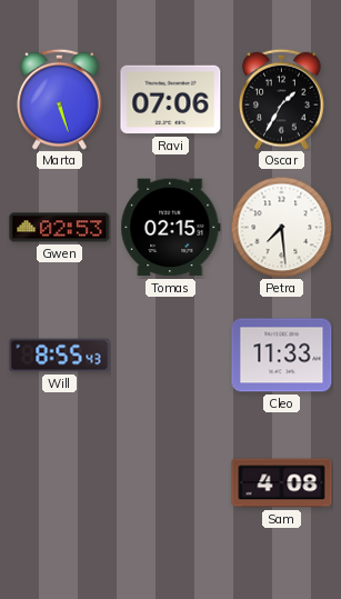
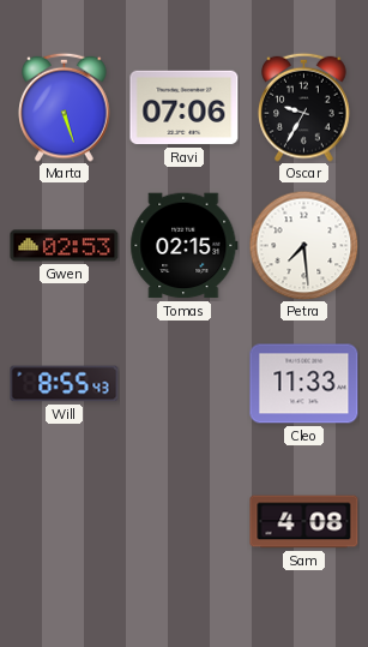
Oscar: 1:35 -> 9:35 (304, 107)
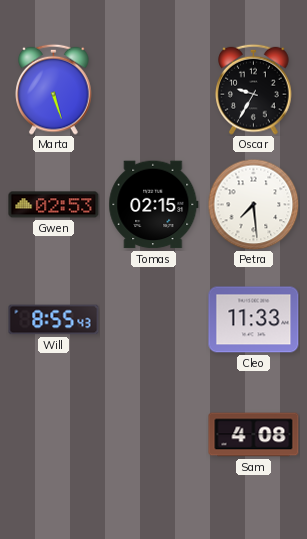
Ravi: 07:06 -> none (185, 108)
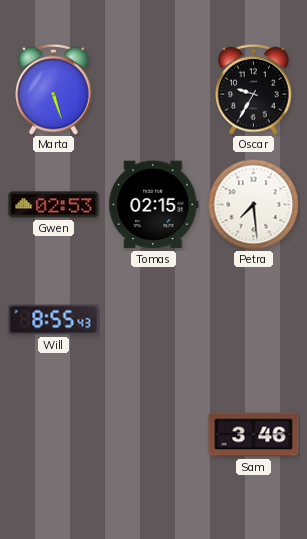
Cleo: 11:33 -> none (254, 320)
Sam: 4:08 -> 3:46 (254, 435)
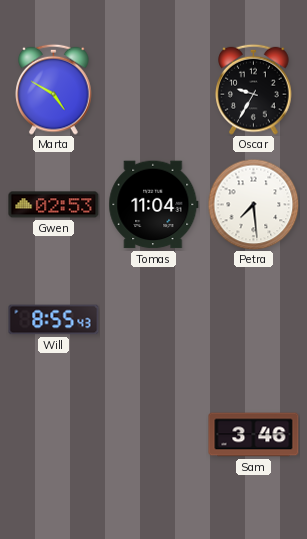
Marta: 5:27 -> 4:50 (54, 89)
Tomas: 02:15 -> 11:04 (154, 205)
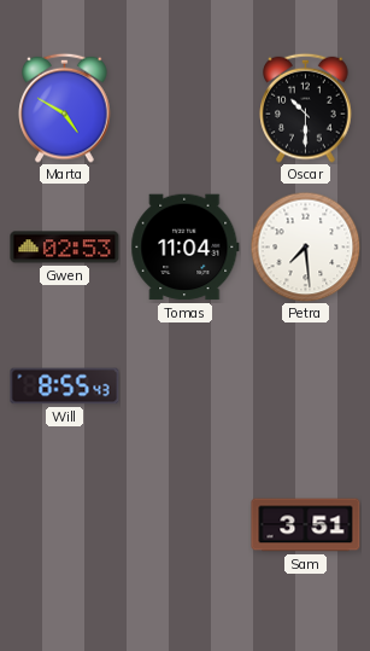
Oscar: 9:35 -> 10:30 (306, 107)
Sam: 3:46 -> 3:51 (306, 525)
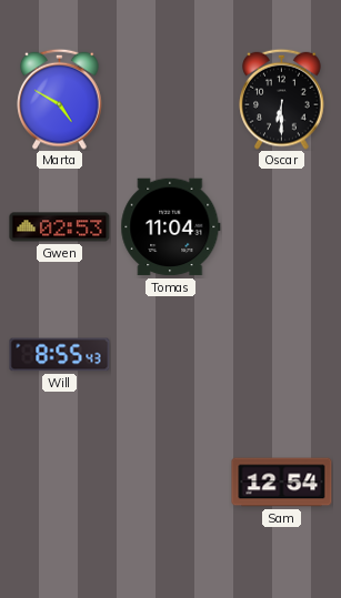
Oscar: 10:30 -> 6:30 (282, 99)
Petra: 7:29 -> none (305, 246)
Sam: 3:51 -> 12:54 (282, 483)
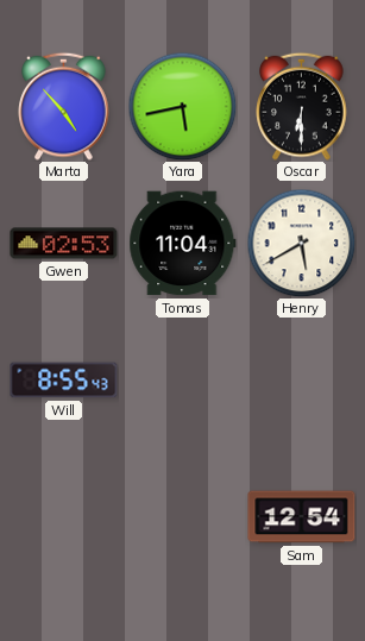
Marta: 4:50 -> 4:53 (64, 106)
Yara: none -> 5:43 (182, 106)
Henry: none -> 5:40 (301, 243)
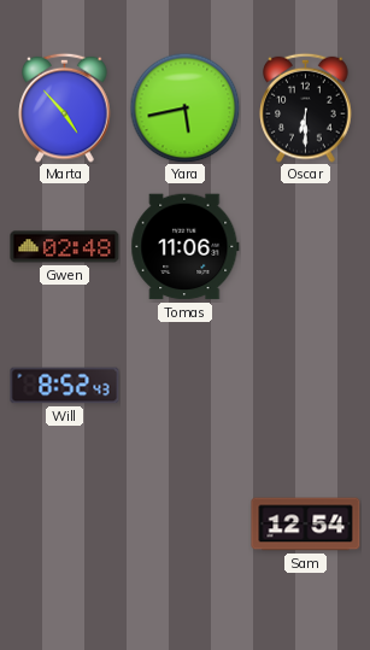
Gwen: 02:53 -> 02:48 (65, 247)
Tomas: 11:04 -> 11:06 (186, 247)
Henry: 5:40 -> none (301, 243)
Will: 8:55 -> 8:52 (65, 386)
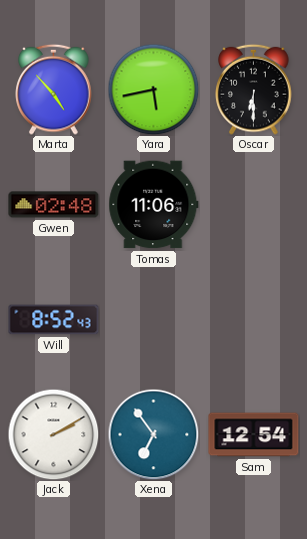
Jack: none -> 2:10 (53, 434)
Xena: none -> 6:54 (153, 434)
